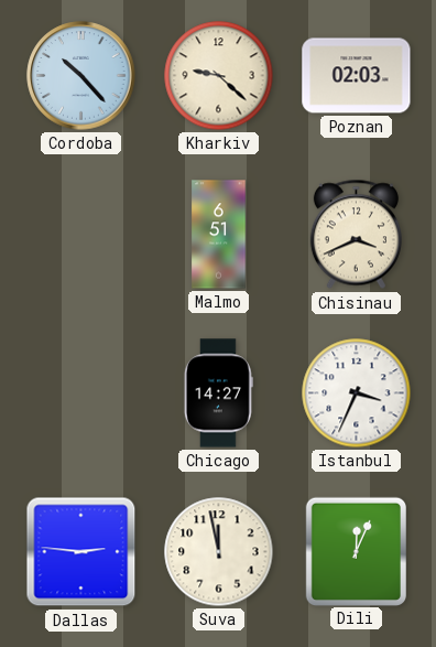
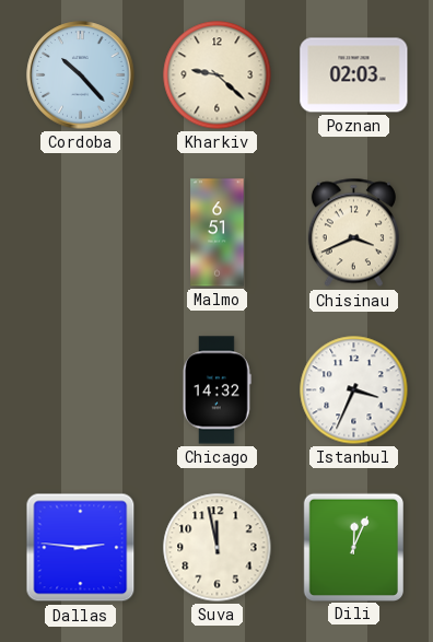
Chicago: 14:27 -> 14:32 (216, 390)
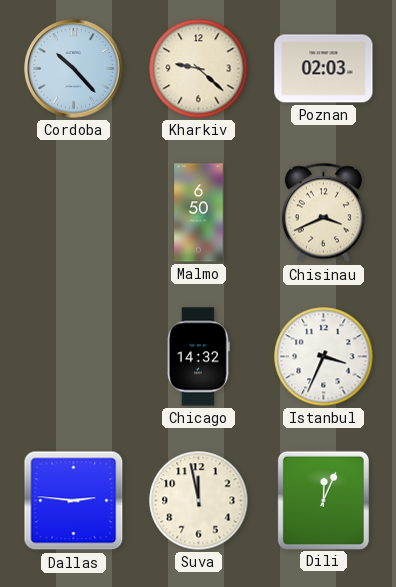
Malmo: 6:51 -> 6:50 (199, 213)
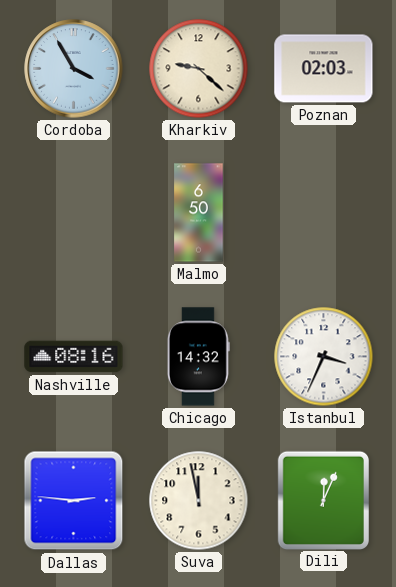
Cordoba: 10:23 -> 3:55 (74, 69)
Chisinau: 3:41 -> none (323, 213)
Nashville: none -> 08:16 (74, 357)
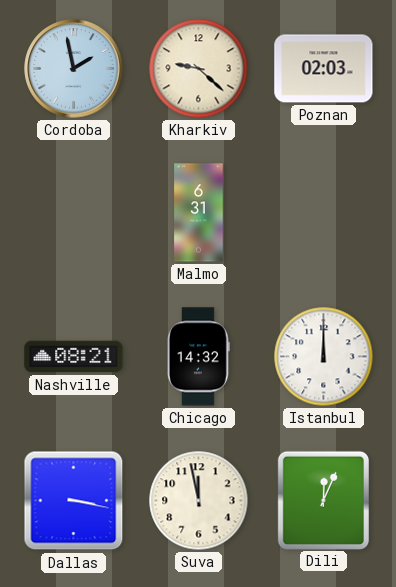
Cordoba: 3:55 -> 1:58 (74, 69)
Malmo: 6:50 -> 6:31 (199, 213)
Nashville: 08:16 -> 08:21 (74, 357)
Istanbul: 3:34 -> 12:00 (324, 357)
Dallas: 2:46 -> 3:17 (74, 501)
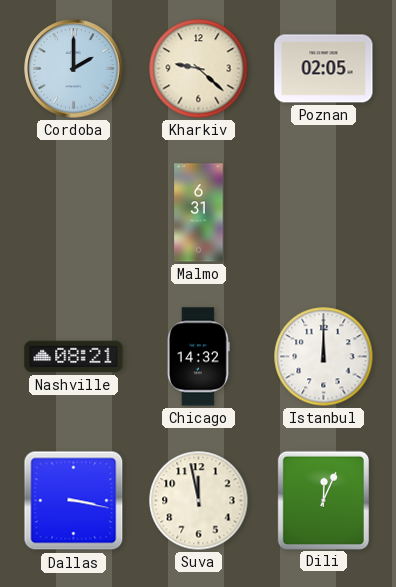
Cordoba: 1:58 -> 2:00 (74, 69)
Poznan: 02:03 -> 02:05 (324, 69)
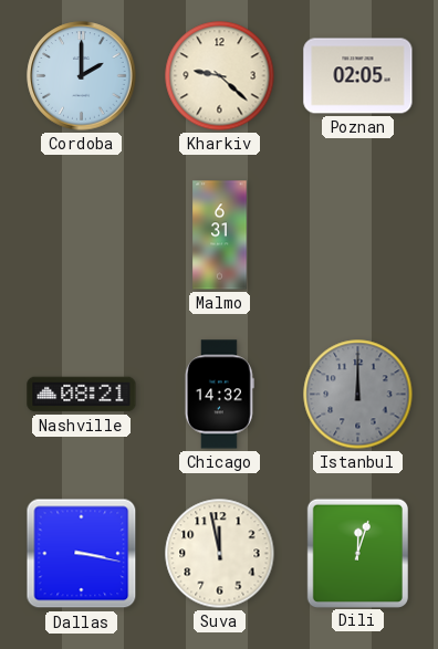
Istanbul dial: white -> grey (358, 395)
Dili: 12:04 -> 12:03 (357, 553)
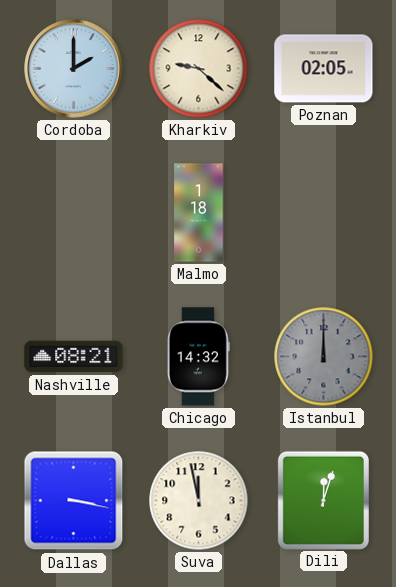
Malmo: 6:31 -> 1:18 (199, 213)
